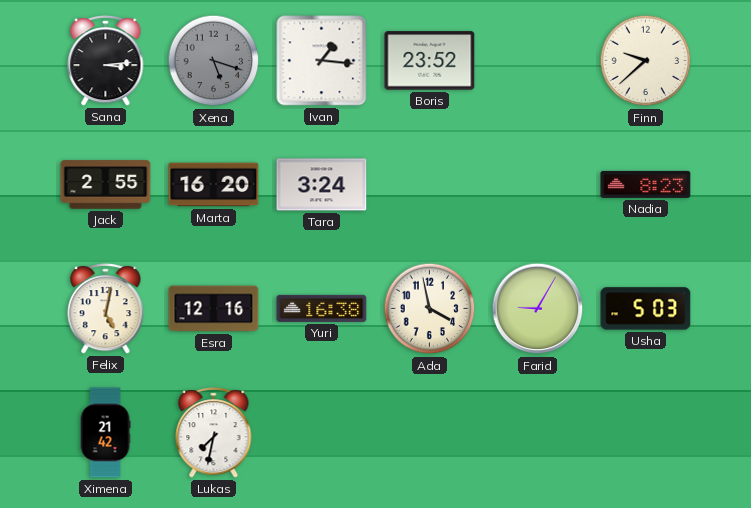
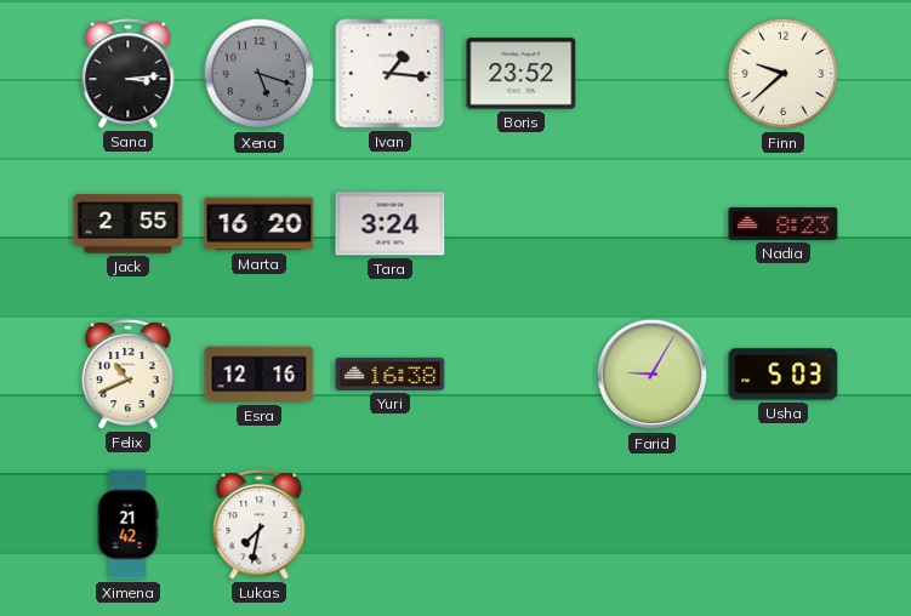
Felix: 5:02 -> 10:41 (129, 375)
Ada: 3:58 -> none (430, 309)
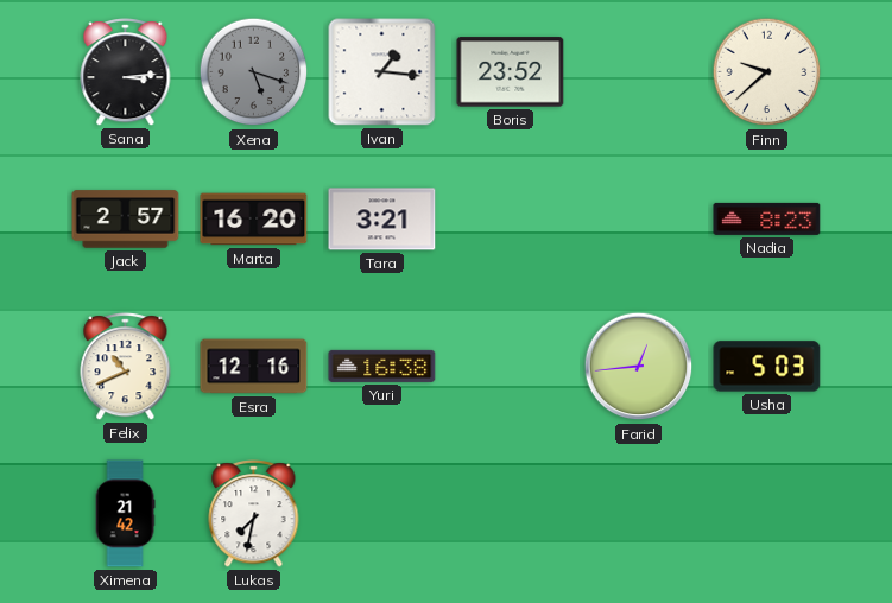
Jack: 2:55 -> 2:57 (126, 220)
Tara: 3:24 -> 3:21 (382, 220)
Farid: 9:05 -> 12:44 (639, 367)
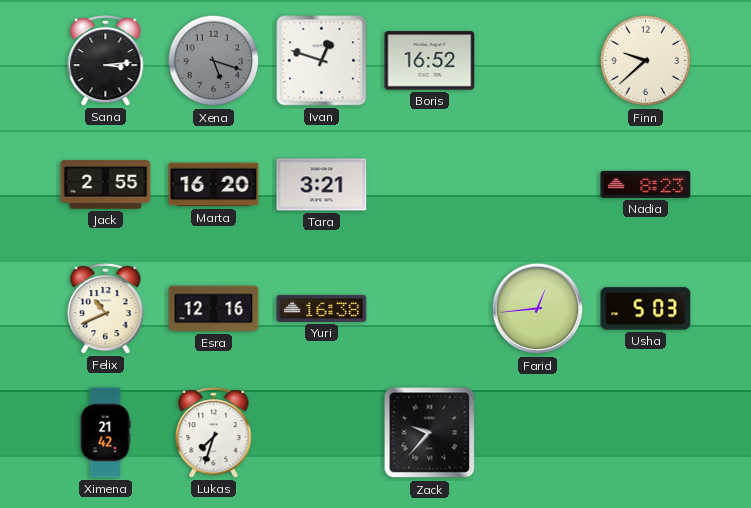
Ivan: 1:16 -> 12:48 (322, 61)
Boris: 23:52 -> 16:52 (430, 61)
Jack: 2:57 -> 2:55 (106, 185)
Lukas: 7:32 -> 7:33 (214, 433)
Zack: none -> 9:37 (430, 433)
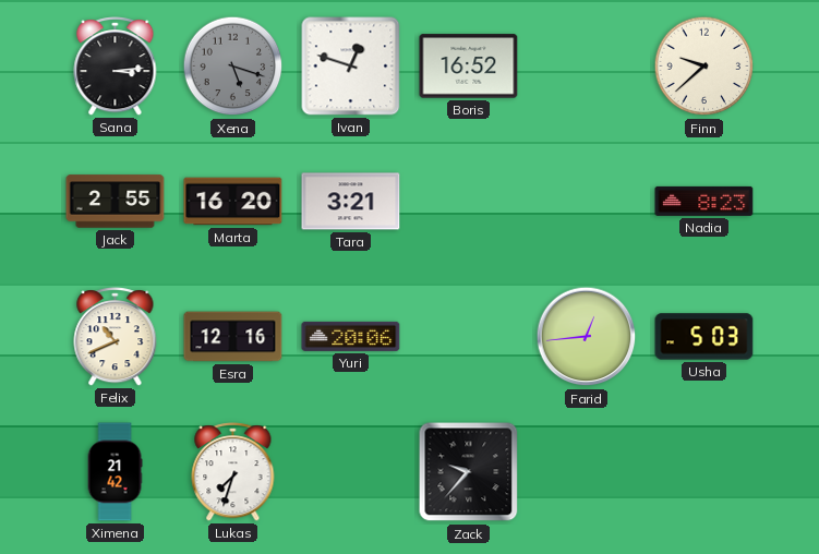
Yuri: 16:38 -> 20:06 (351, 336)
